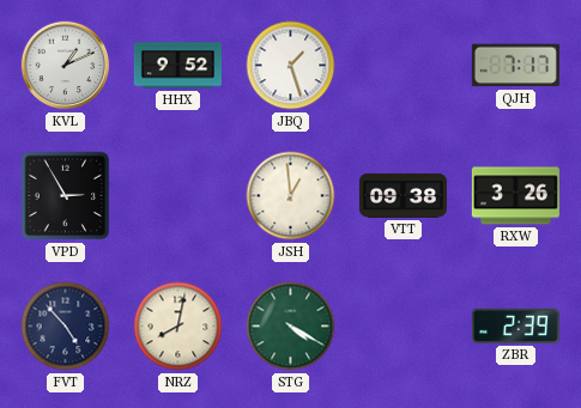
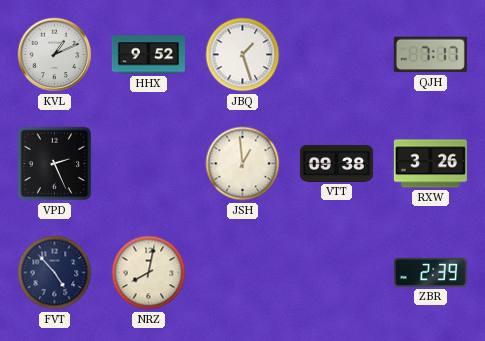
VPD: 2:55 -> 2:26 (55, 164)
STG: 4:20 -> none (291, 327)
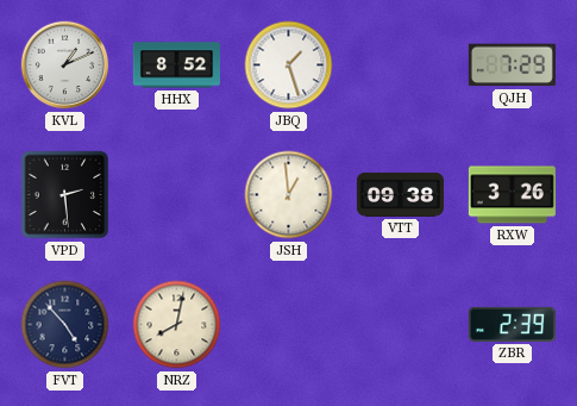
HHX: 9:52 -> 8:52 (176, 65)
QJH: 7:17 -> 7:29 (512, 65)
VPD: 2:26 -> 2:29 (65, 195)
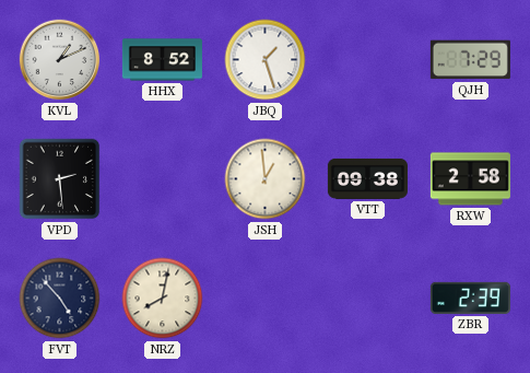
RXW: 3:26 -> 2:58 (470, 179)
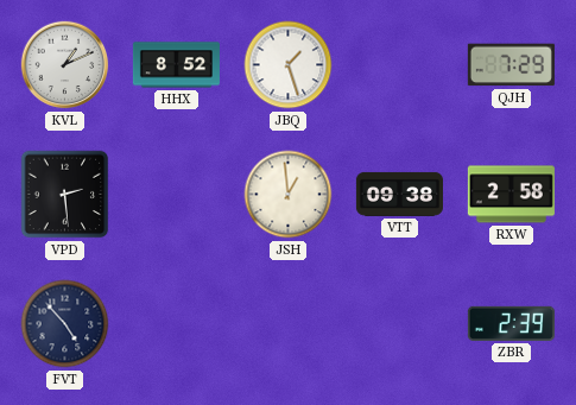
NRZ: 8:02 -> none (163, 299)
